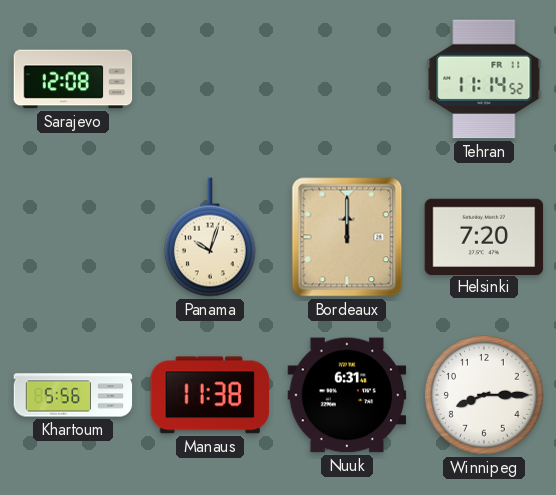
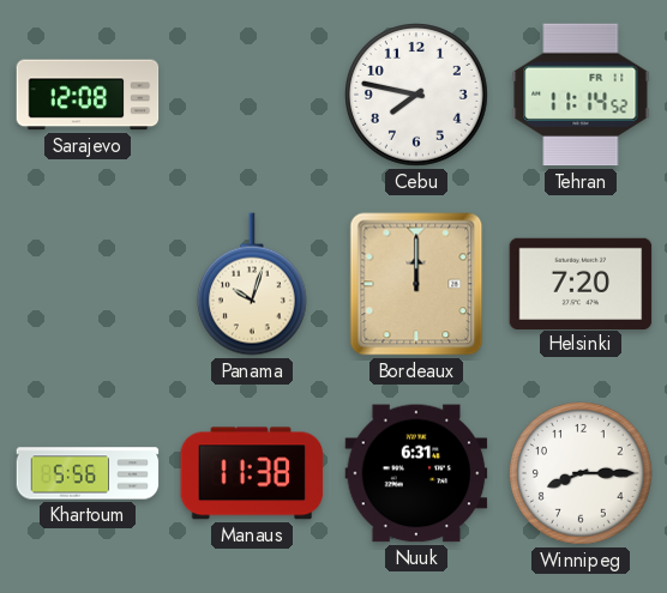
Cebu: none -> 7:47 (417, 96)
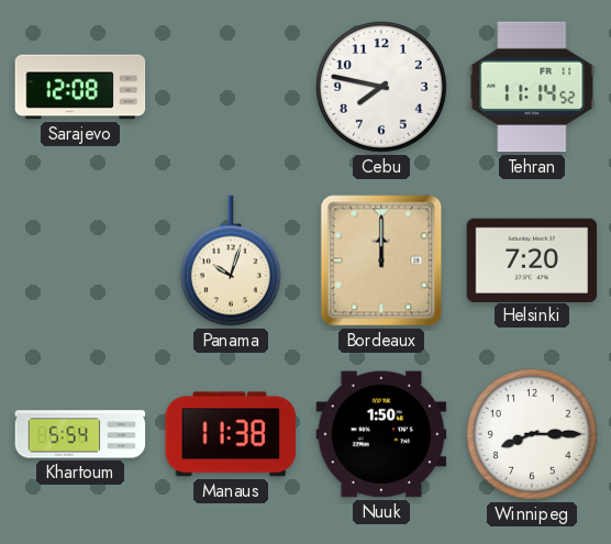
Khartoum: 5:56 -> 5:54 (80, 434)
Nuuk: 6:31 -> 1:50 (381, 434)
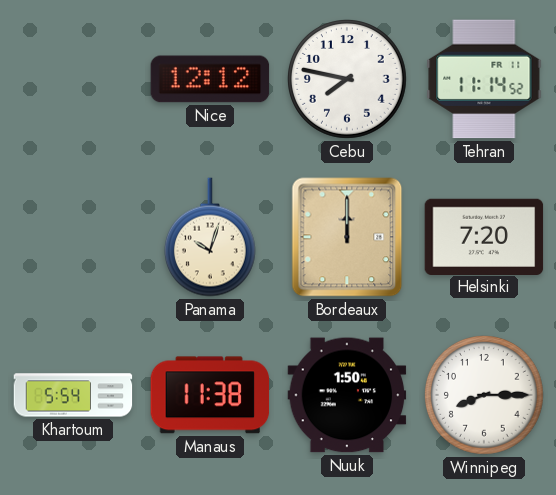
Sarajevo: 12:08 -> none (80, 87)
Nice: none -> 12:12 (210, 79)
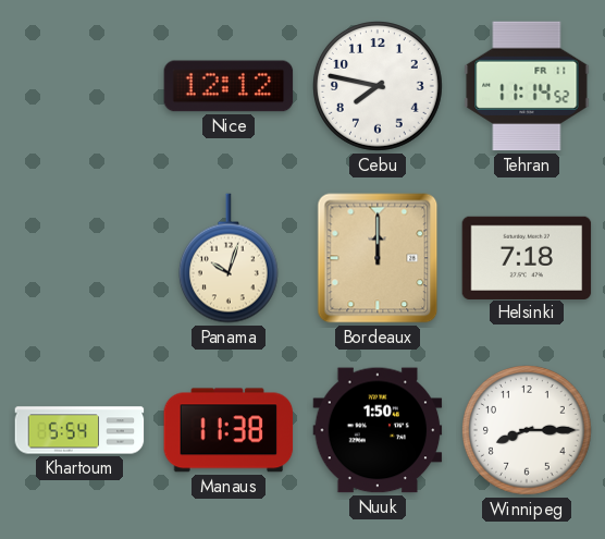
Helsinki: 7:20 -> 7:18 (527, 257)
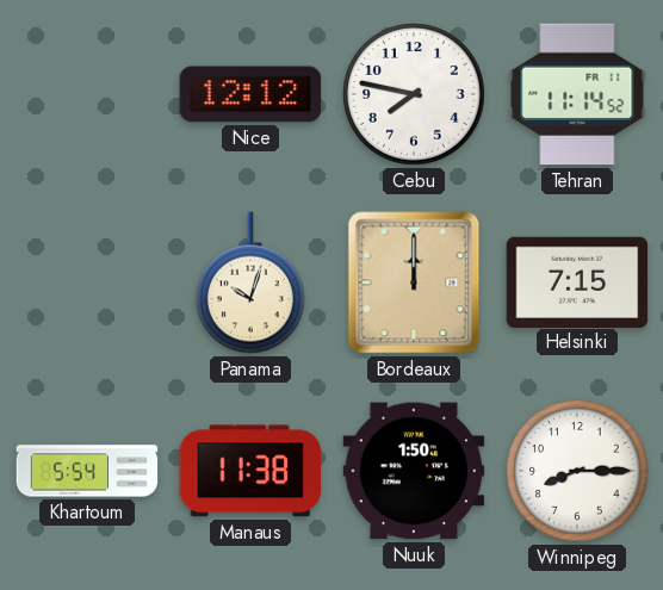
Helsinki: 7:18 -> 7:15 (577, 281)
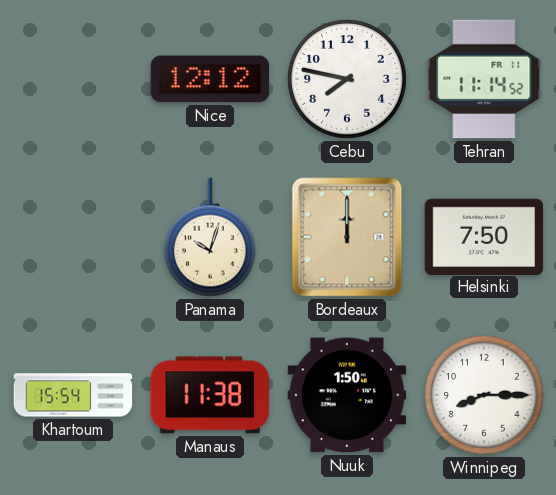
Helsinki: 7:15 -> 7:50 (484, 236)
Khartoum: 5:54 -> 15:54 (73, 395)
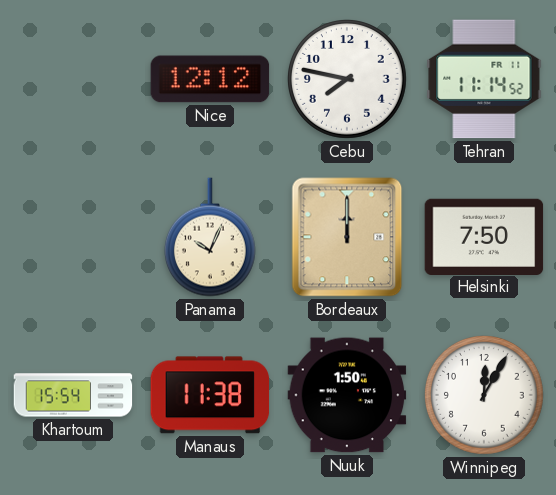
Panama: 10:03 -> 10:04 (210, 237)
Winnipeg: 8:15 -> 12:05 (485, 396)
